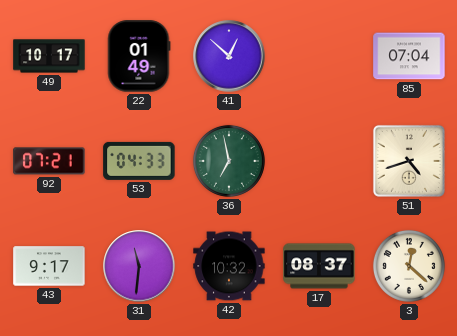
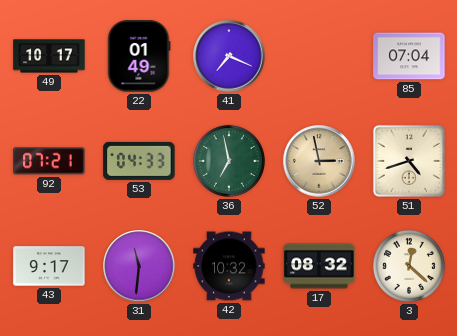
41: 12:52 -> 7:19 (229, 56)
52: none -> 2:58 (319, 161)
17: 08:37 -> 08:32 (319, 266)
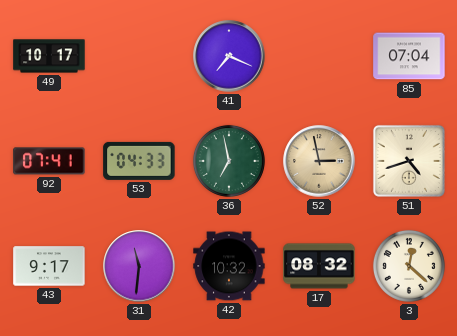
22: 01:49 -> none (139, 56)
92: 07:21 -> 07:41 (49, 161)
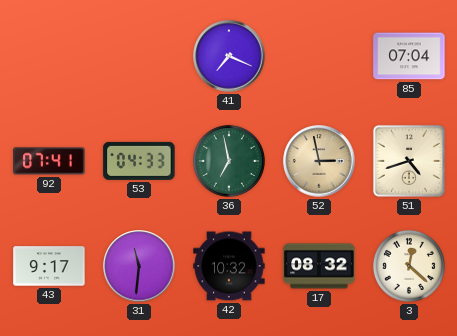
49: 10:17 -> none (49, 56)
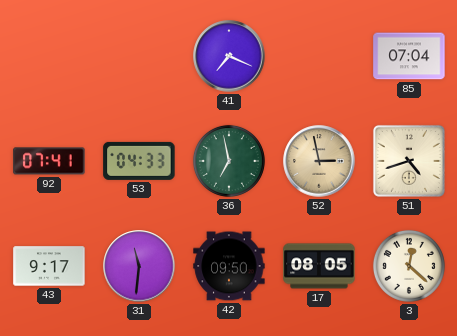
42: 10:32 -> 09:50 (229, 266)
17: 08:32 -> 08:05 (319, 266)
